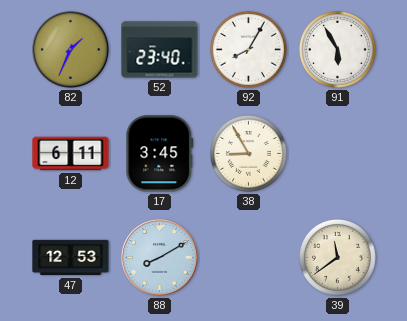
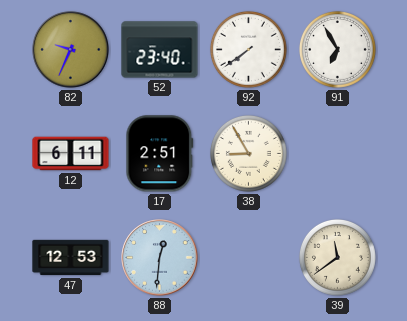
82: 1:34 -> 9:34 (71, 50)
92: 8:05 -> 7:39 (248, 49)
91: 5:55 -> 6:55 (337, 49)
17: 3:45 -> 2:51 (160, 154)
88: 8:10 -> 12:31 (160, 258)
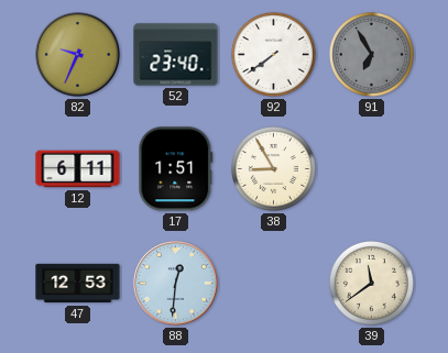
91 dial: white -> grey (371, 54)
17: 2:51 -> 1:51 (176, 169)
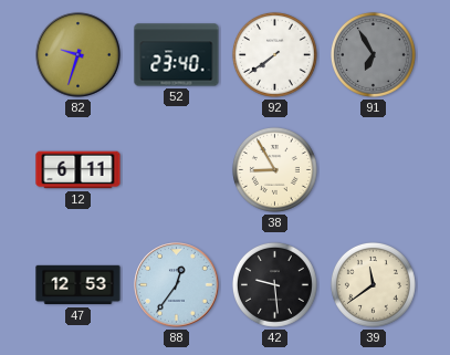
82: 9:34 -> 9:33 (79, 55)
17: 1:51 -> none (176, 169)
88: 12:31 -> 12:36 (177, 285)
42: none -> 9:29 (274, 284)
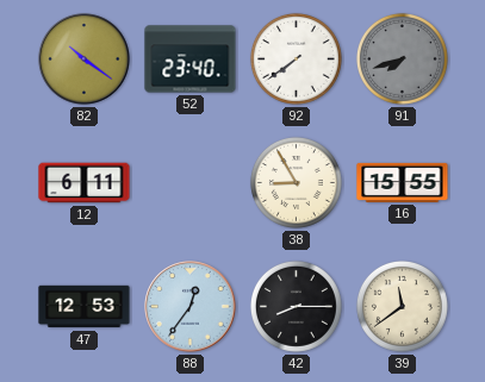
82: 9:33 -> 10:21 (85, 60)
91: 6:55 -> 7:42 (402, 58)
16: none -> 15:55 (403, 182)
42: 9:29 -> 8:15 (296, 306)
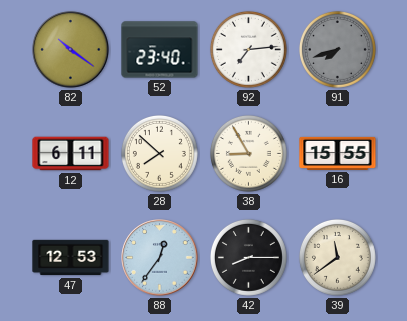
92: 7:39 -> 7:14 (248, 49)
28: none -> 7:52 (159, 153)
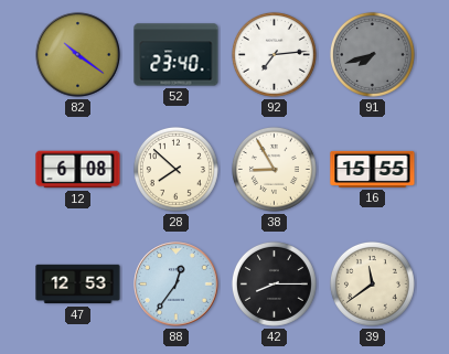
12: 6:11 -> 6:08 (78, 170)
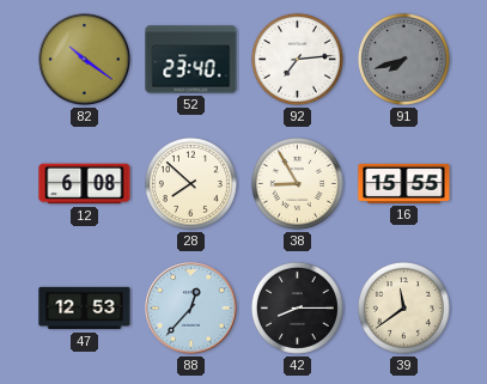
88: 12:36 -> 12:37 (191, 309)
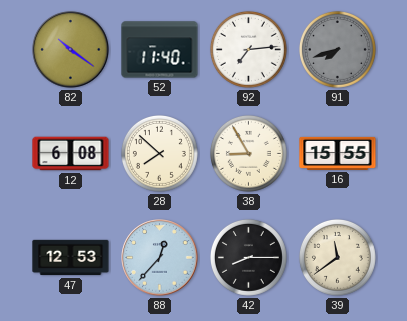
52: 23:40 -> 11:40 (160, 50)
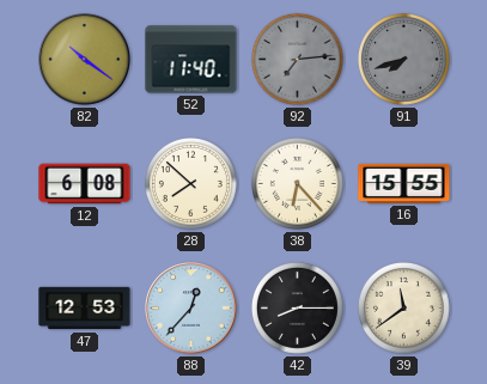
92 dial: white -> grey (297, 59)
38: 8:55 -> 6:23 (297, 183)
